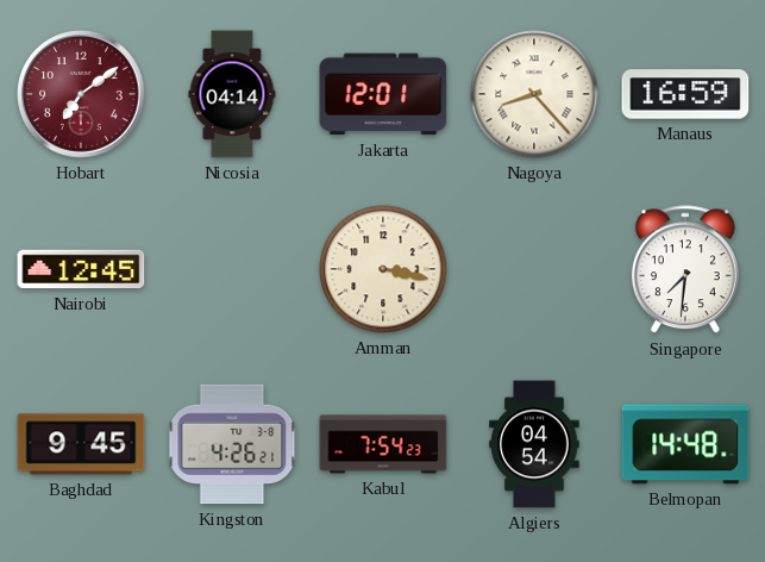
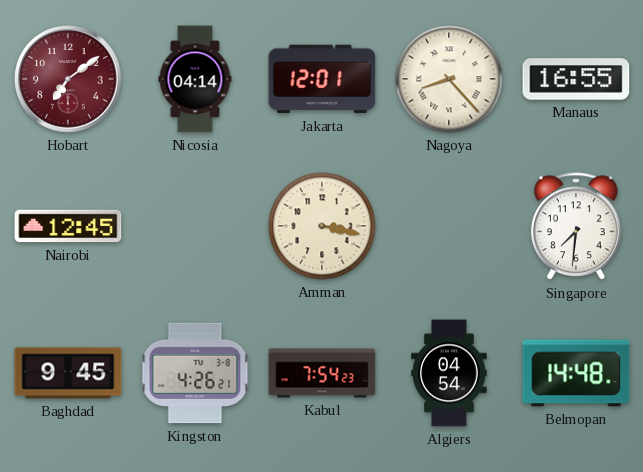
Manaus: 16:59 -> 16:55 (576, 79)
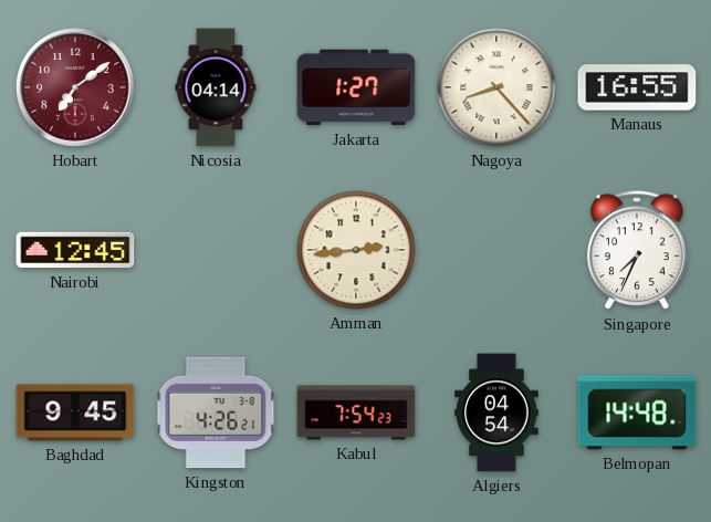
Jakarta: 12:01 -> 1:27 (356, 87)
Amman: 3:17 -> 2:44 (356, 250)
Singapore: 7:31 -> 7:34 (637, 251)
